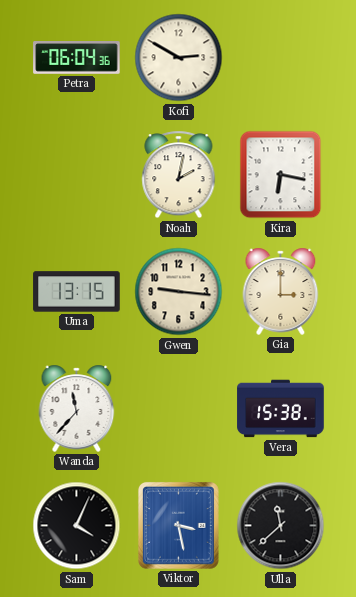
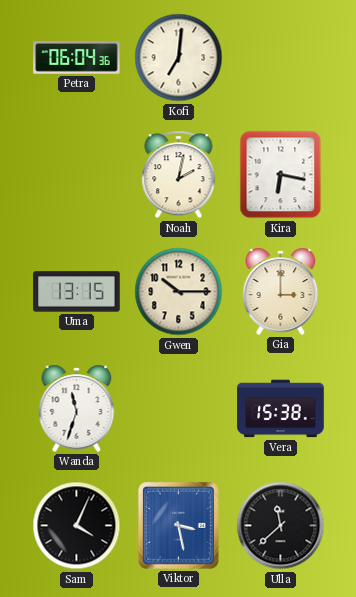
Kofi: 2:50 -> 7:01 (179, 58)
Gwen: 9:16 -> 10:15 (179, 292)
Wanda: 11:37 -> 11:33 (77, 408)
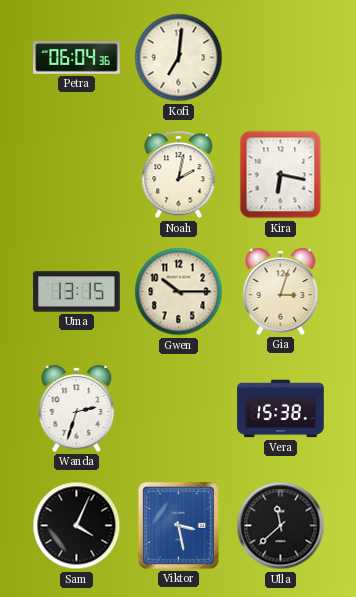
Gia: 3:00 -> 3:03 (281, 291)
Wanda: 11:33 -> 2:33 (77, 408)
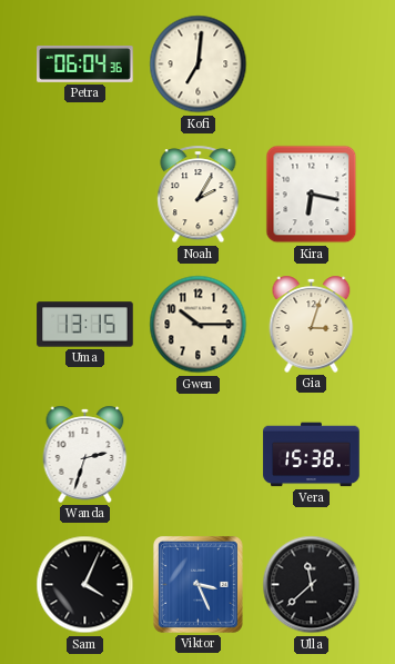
Noah: 2:02 -> 2:05 (199, 195)
Viktor: 3:28 -> 3:26 (197, 584)
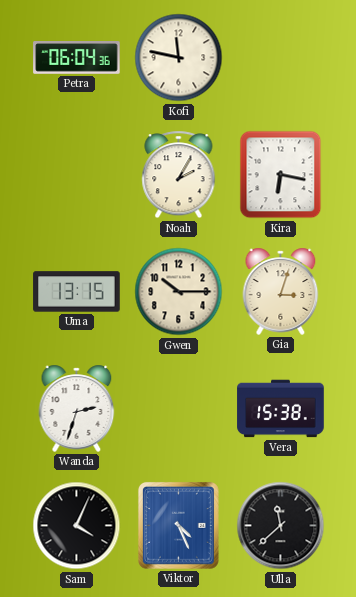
Kofi: 7:01 -> 11:47 (179, 58)
Viktor: 3:26 -> 4:26 (178, 525)
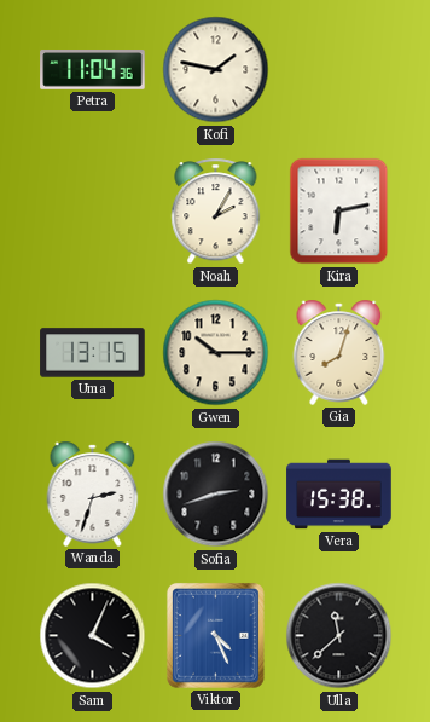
Petra: 06:04 -> 11:04 (93, 70)
Kofi: 11:47 -> 1:47 (216, 70)
Kira: 6:17 -> 6:13 (339, 212)
Gia: 3:03 -> 8:03 (339, 352)
Sofia: none -> 2:42 (216, 495)
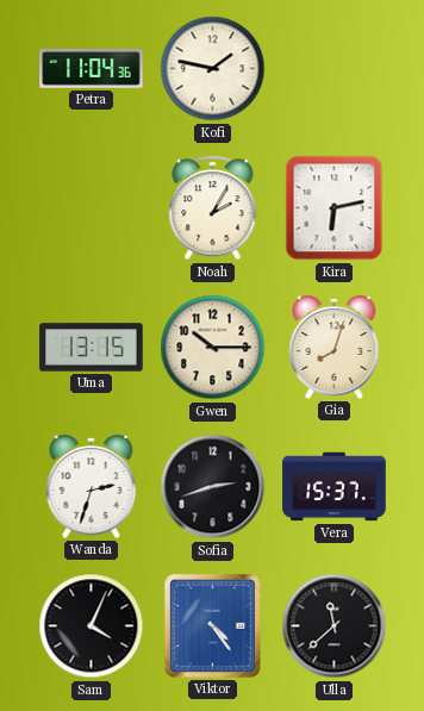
Vera: 15:38 -> 15:37 (335, 487)
Viktor: 4:26 -> 4:24 (212, 625)
